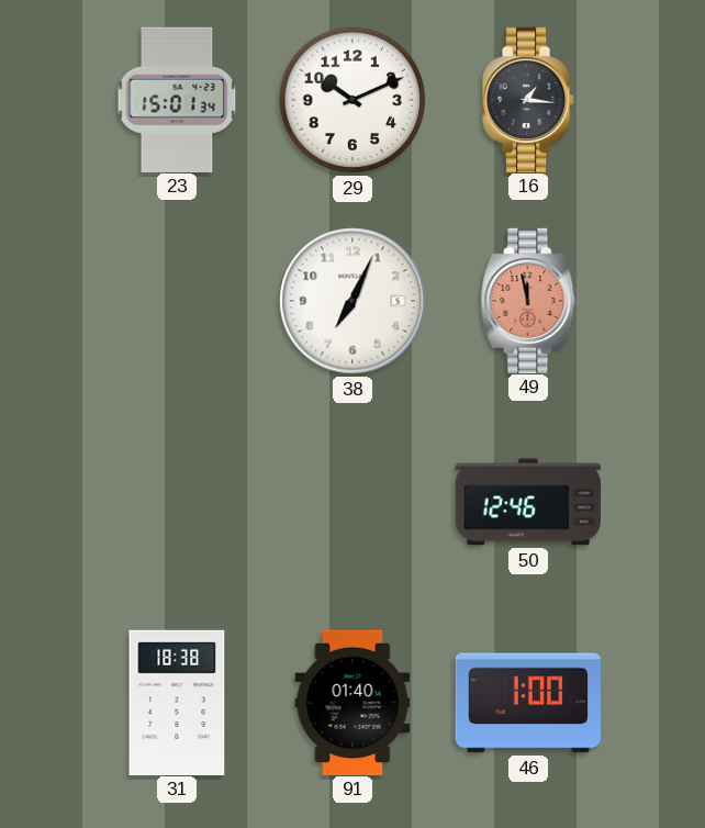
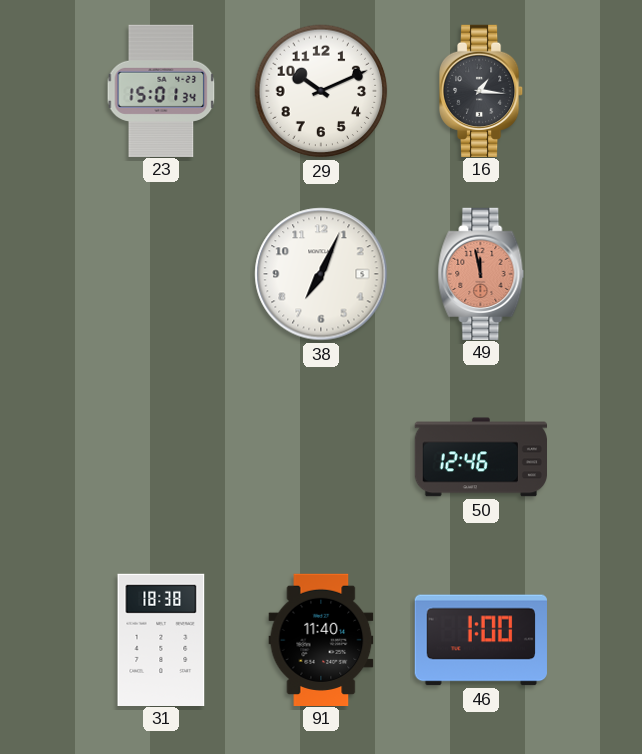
91: 01:40 -> 11:40 (321, 639)
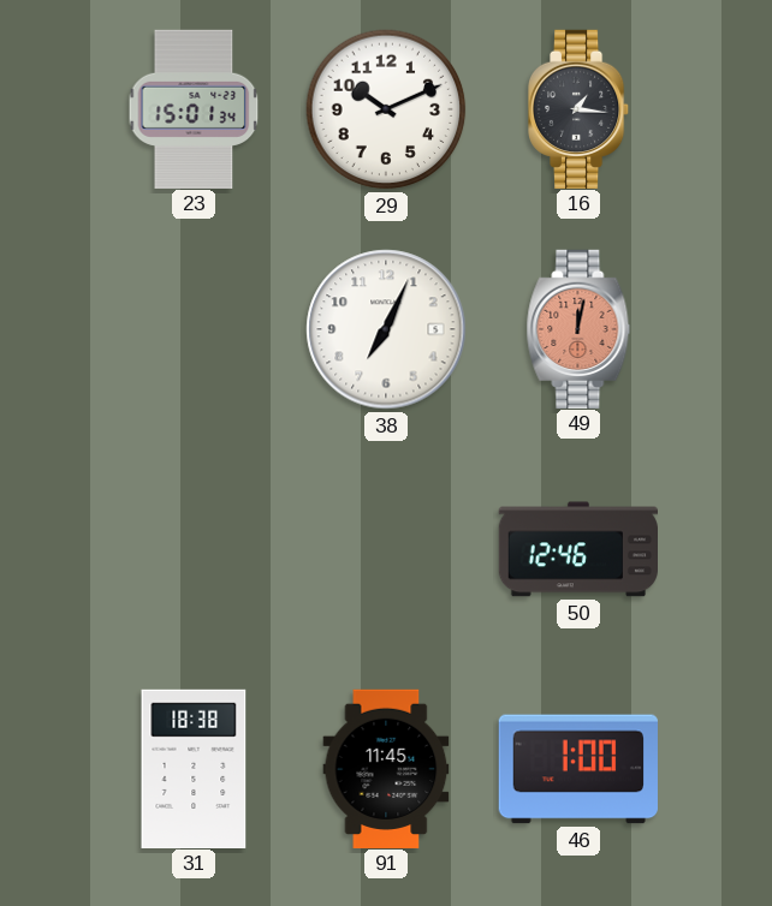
49: 11:58 -> 12:02 (578, 328)
91: 11:40 -> 11:45 (386, 768)
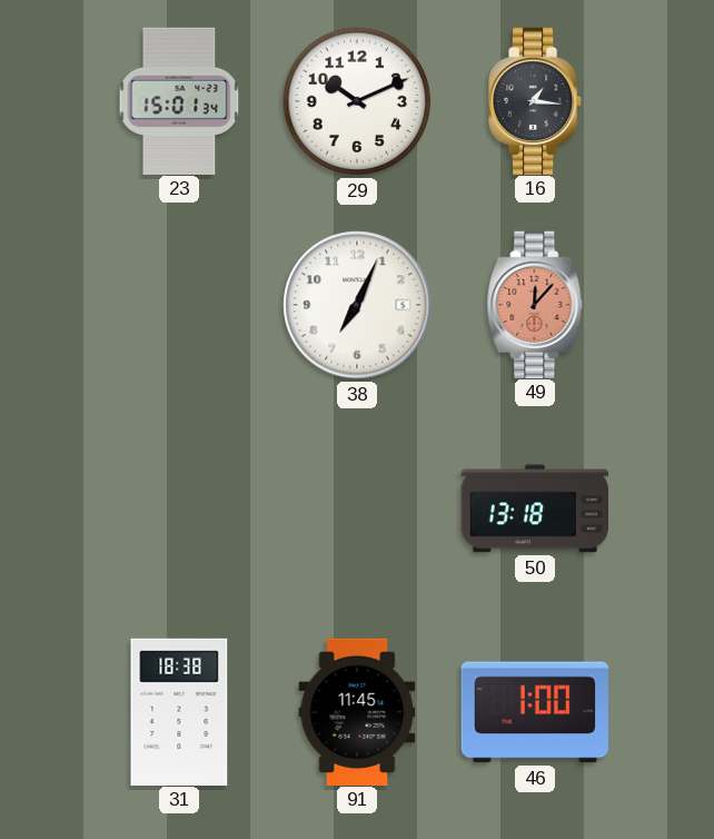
49: 12:02 -> 12:07 (535, 304)
50: 12:46 -> 13:18 (534, 509)
